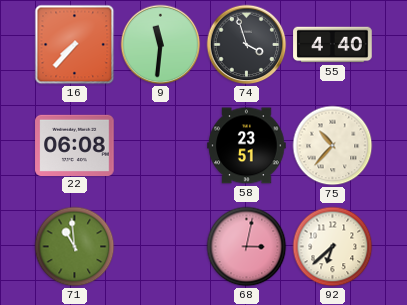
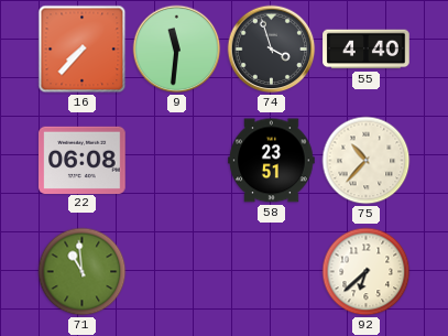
68: 3:02 -> none (247, 247)
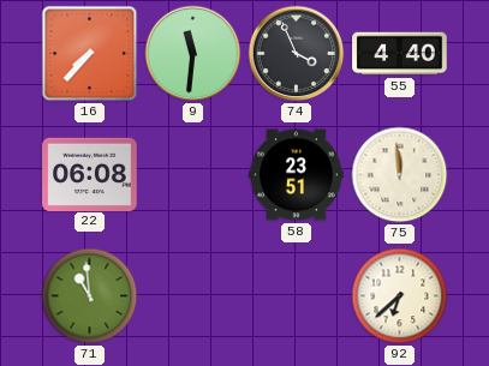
74: 3:57 -> 3:56 (297, 54)
75: 10:37 -> 11:59 (400, 175)
